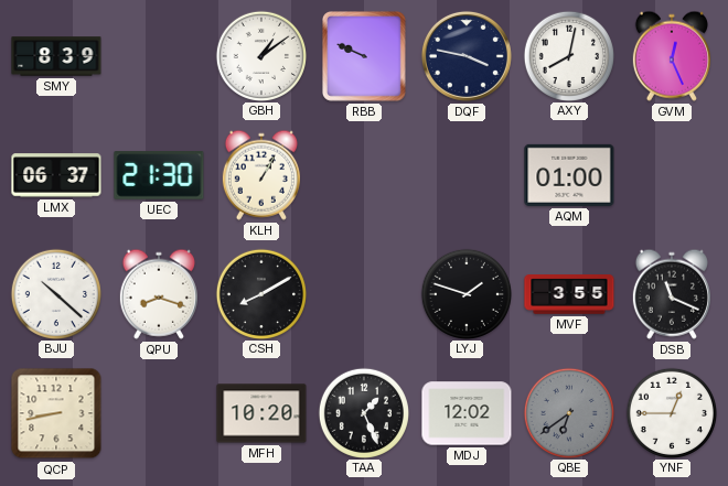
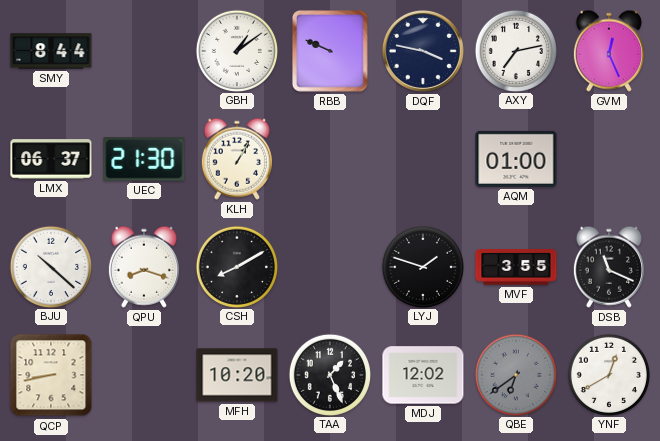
SMY: 8:39 -> 8:44 (51, 51)
AXY: 8:02 -> 7:13 (515, 50)
YNF: 12:45 -> 12:40 (608, 374)
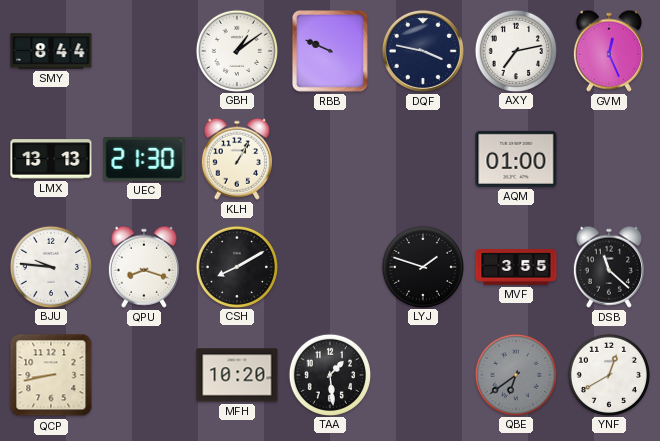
LMX: 06:37 -> 13:13 (51, 159)
BJU: 10:22 -> 9:46 (50, 266)
DSB: 11:19 -> 11:22 (609, 267)
TAA: 1:26 -> 1:29 (329, 374)
MDJ: 12:02 -> none (423, 375)
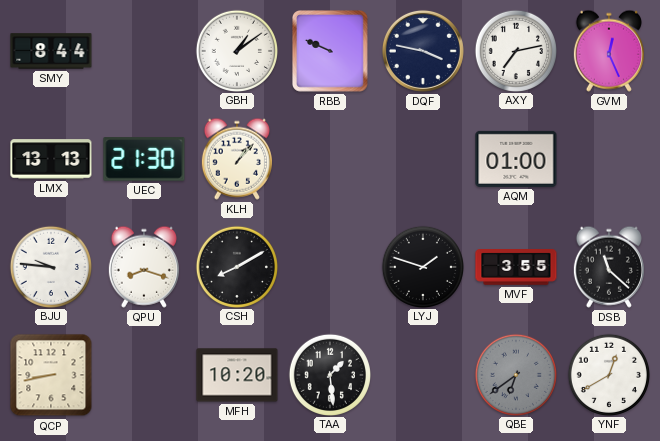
KLH: 1:05 -> 1:07 (237, 159)
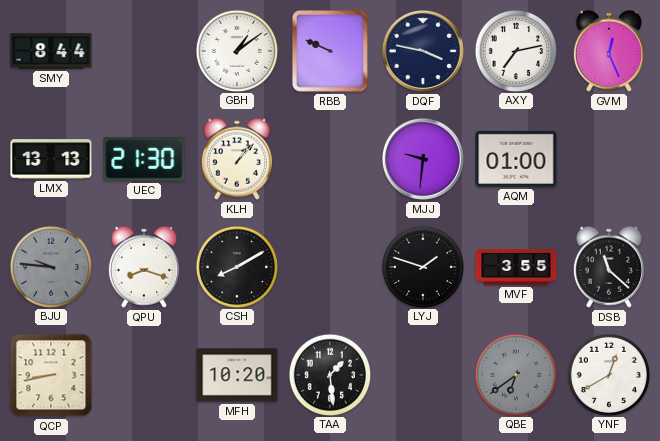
MJJ: none -> 9:31 (423, 159)
BJU dial: white -> grey (50, 266)
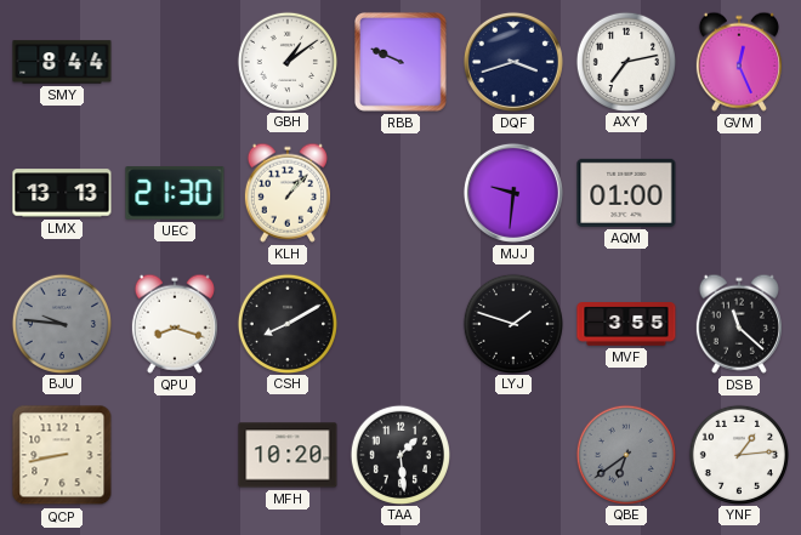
DQF: 3:47 -> 3:42 (513, 62)
YNF: 12:40 -> 1:14 (738, 454)
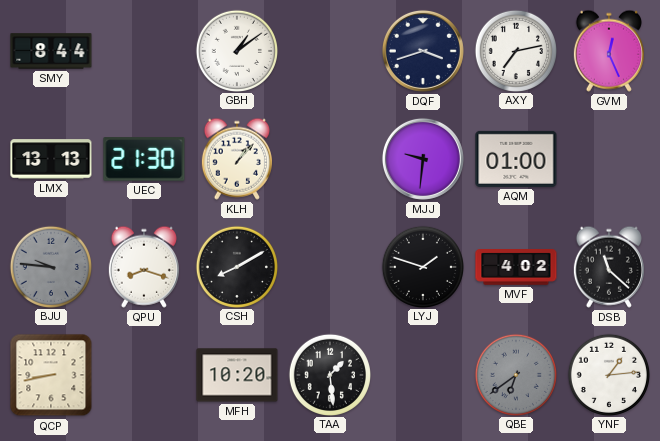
RBB: 9:49 -> none (402, 63)
MVF: 3:55 -> 4:02 (516, 268)
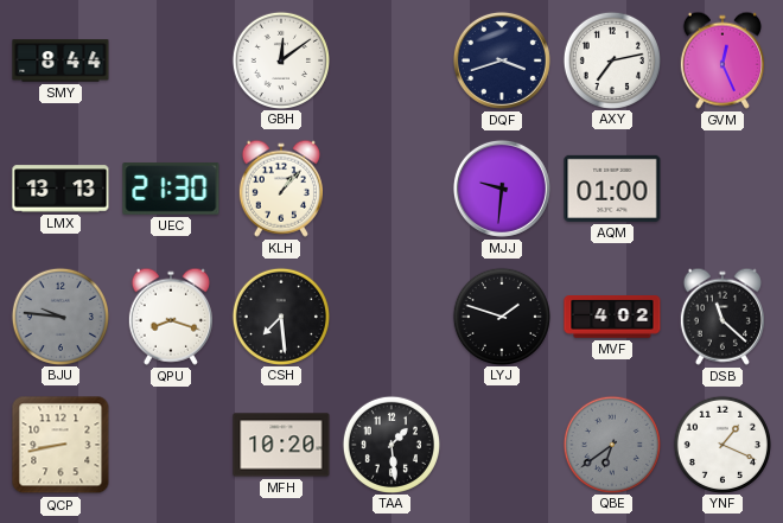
GBH: 1:09 -> 12:09 (280, 59)
CSH: 8:10 -> 7:29 (280, 315)
YNF: 1:14 -> 1:19 (721, 444)
